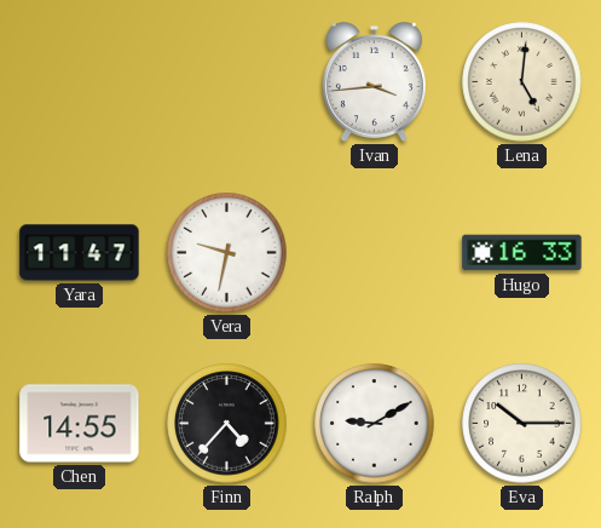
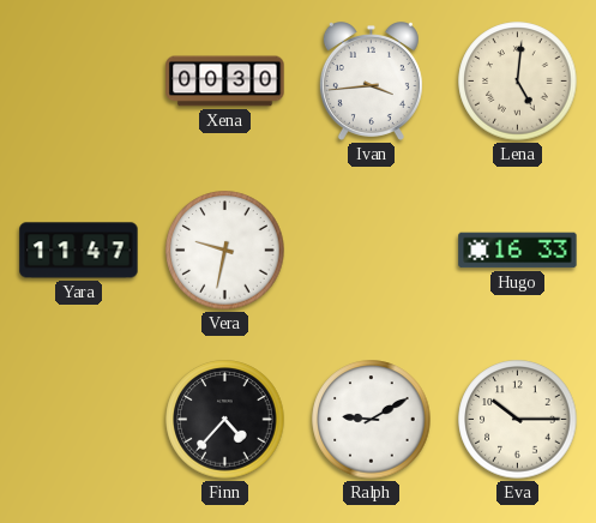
Xena: none -> 00:30 (225, 82)
Chen: 14:55 -> none (80, 424)
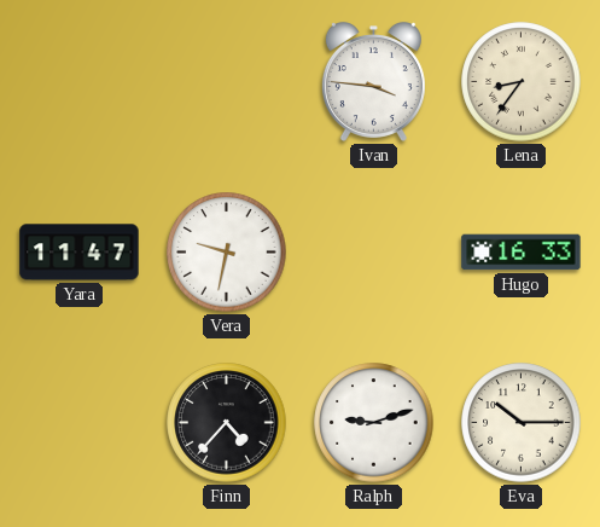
Xena: 00:30 -> none (225, 82)
Ivan: 3:44 -> 3:46 (373, 82)
Lena: 5:01 -> 8:36 (522, 82)
Ralph: 9:10 -> 9:12 (374, 423)
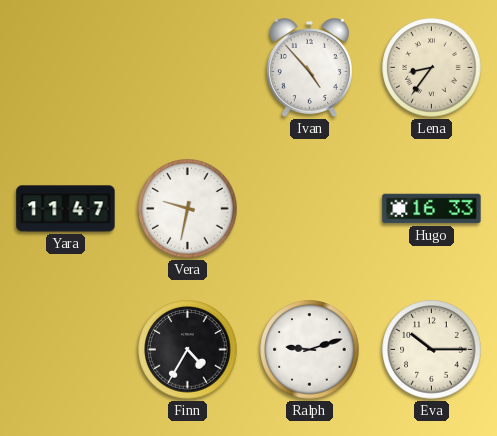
Ivan: 3:46 -> 4:53 (309, 68)
Finn: 4:37 -> 4:35 (188, 350)
